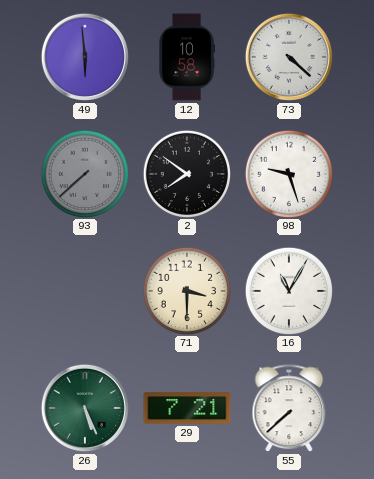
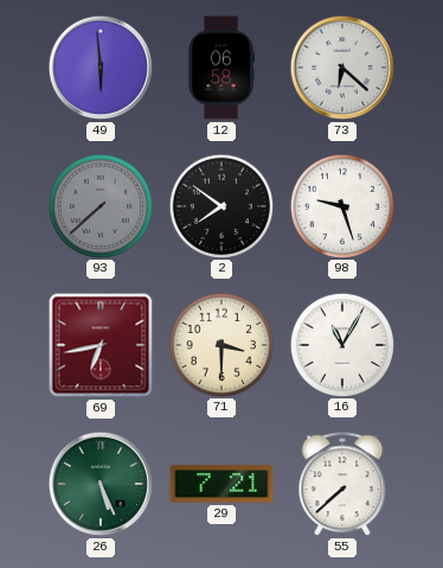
12: 10:58 -> 06:58 (221, 68)
73: 4:22 -> 6:22 (342, 68)
69: none -> 6:43 (101, 345)
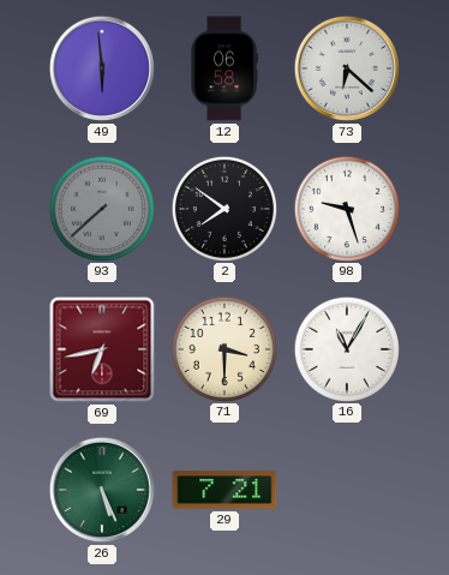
55: 7:38 -> none (342, 485)
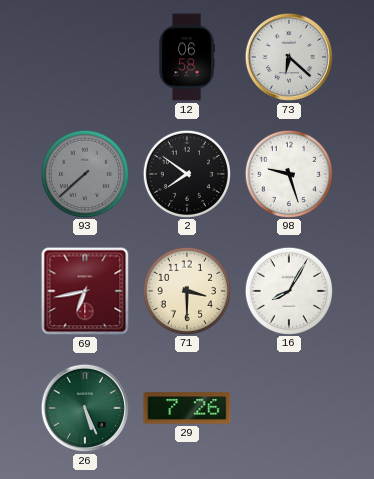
49: 5:59 -> none (102, 68)
16: 11:05 -> 8:05 (288, 290)
29: 7:21 -> 7:26 (187, 408)
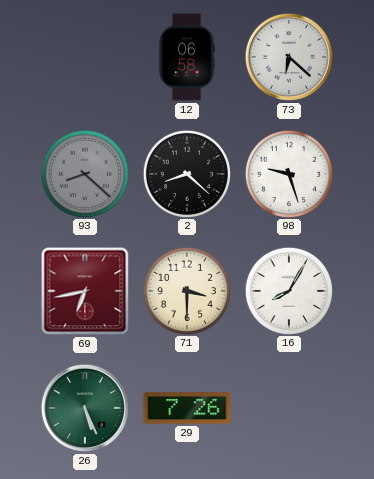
93: 7:38 -> 8:22 (84, 173)
2: 7:51 -> 8:22 (186, 173)
